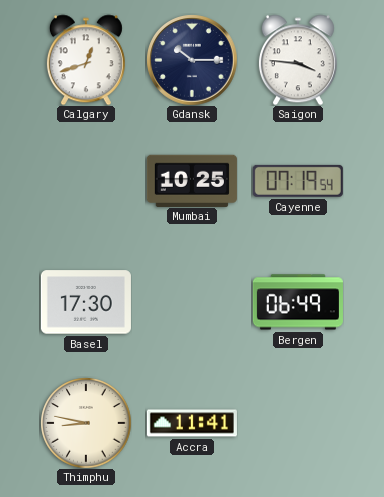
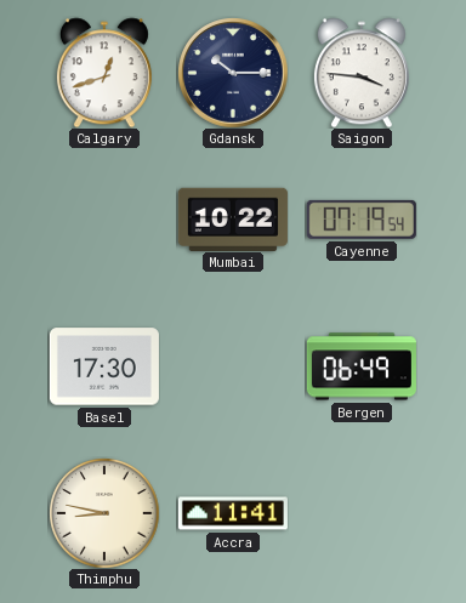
Mumbai: 10:25 -> 10:22 (233, 218)
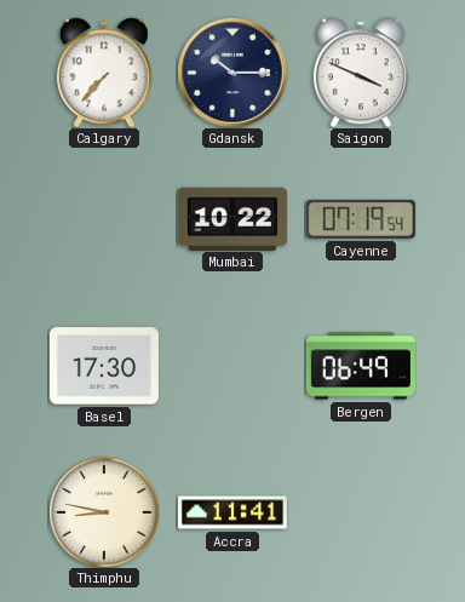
Calgary: 12:42 -> 7:37 (104, 73)
Saigon: 3:46 -> 3:49 (361, 73)
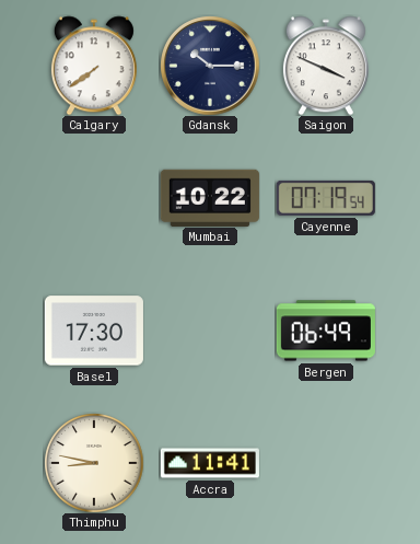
Calgary: 7:37 -> 7:39 (94, 66)
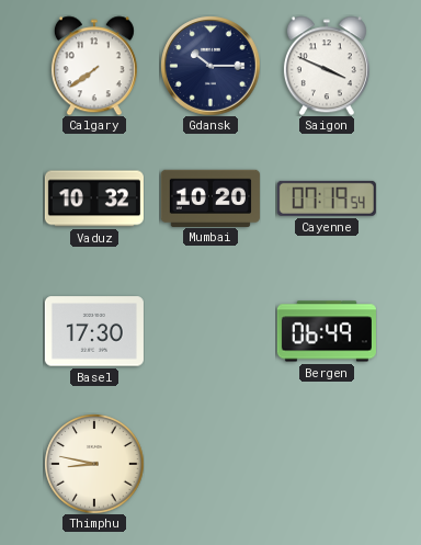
Vaduz: none -> 10:32 (94, 198)
Mumbai: 10:22 -> 10:20 (210, 197)
Accra: 11:41 -> none (210, 463)
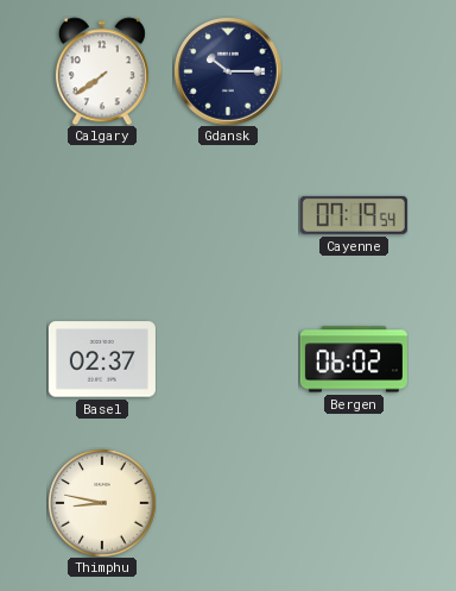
Saigon: 3:49 -> none (327, 66)
Vaduz: 10:32 -> none (94, 198)
Mumbai: 10:20 -> none (210, 197)
Basel: 17:30 -> 02:37 (102, 359)
Bergen: 06:49 -> 06:02 (354, 359)
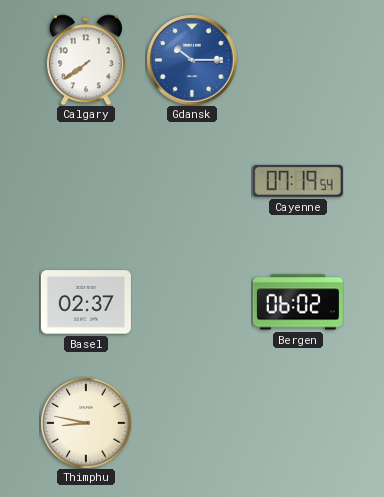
Gdansk dial: navy -> blue (192, 60)
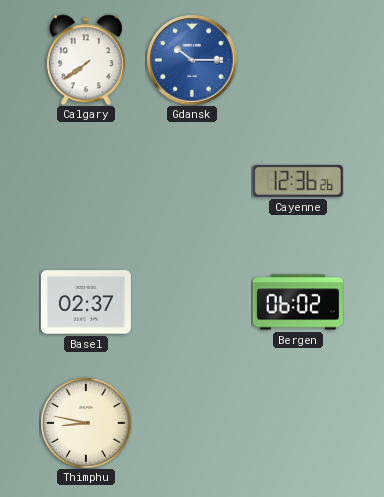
Cayenne: 07:19 -> 12:36 (298, 181)
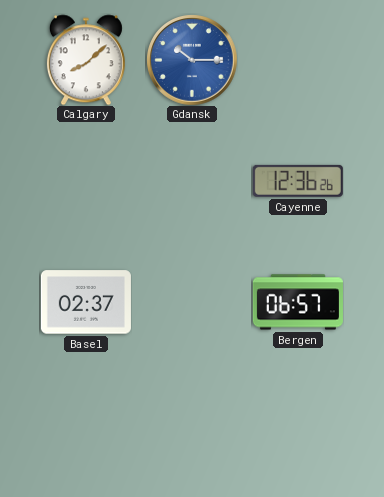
Calgary: 7:39 -> 8:08 (86, 60)
Bergen: 06:02 -> 06:57 (298, 302)
Thimphu: 8:47 -> none (86, 423)
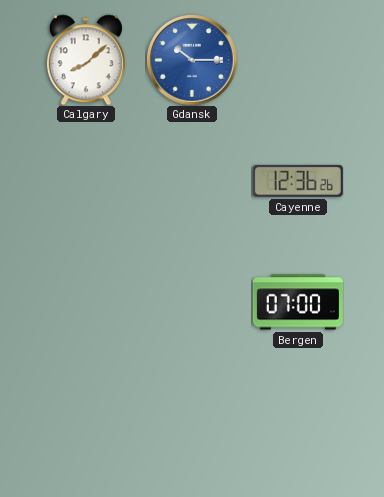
Basel: 02:37 -> none (86, 302)
Bergen: 06:57 -> 07:00 (298, 302)
